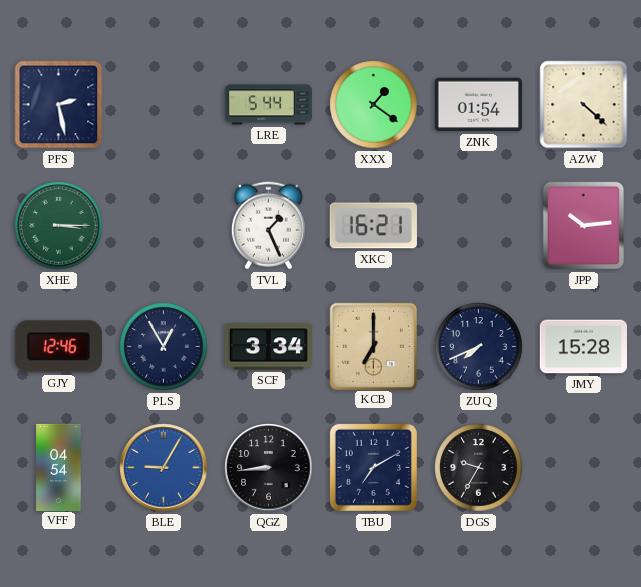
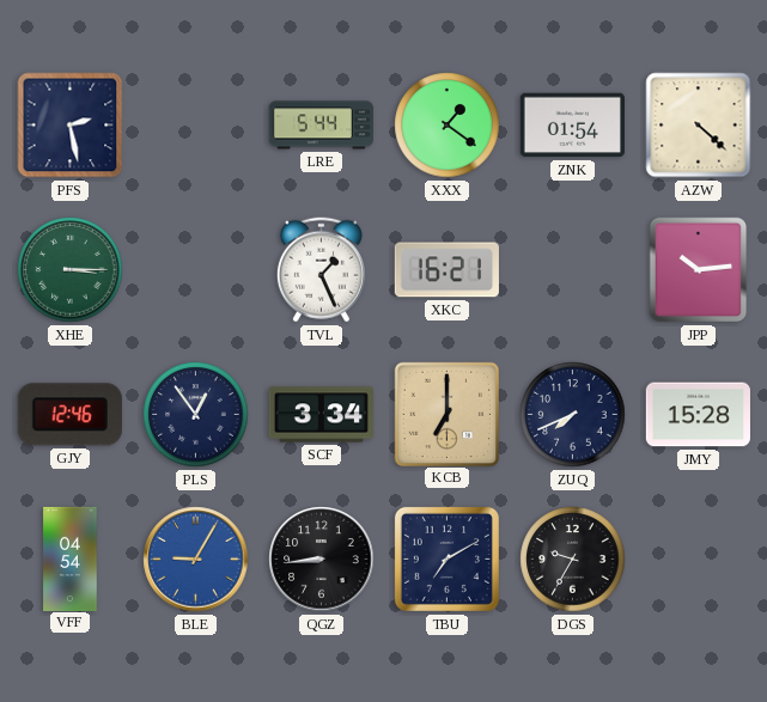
PLS: 12:55 -> 12:54 (196, 415)
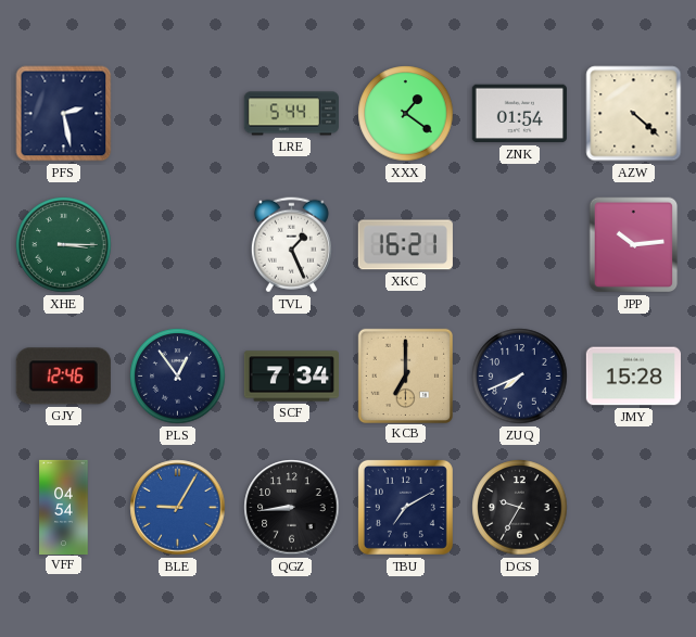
SCF: 3:34 -> 7:34 (291, 377)
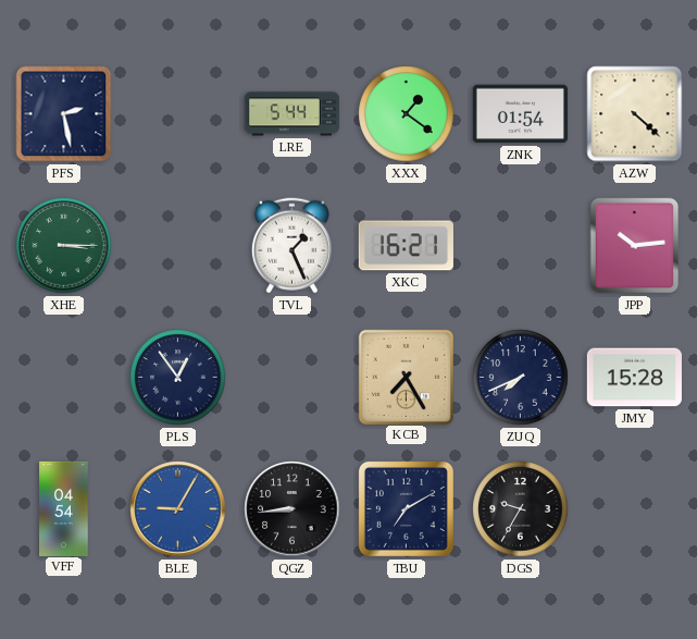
GJY: 12:46 -> none (63, 377)
SCF: 7:34 -> none (291, 377)
KCB: 7:00 -> 7:25 (406, 377)
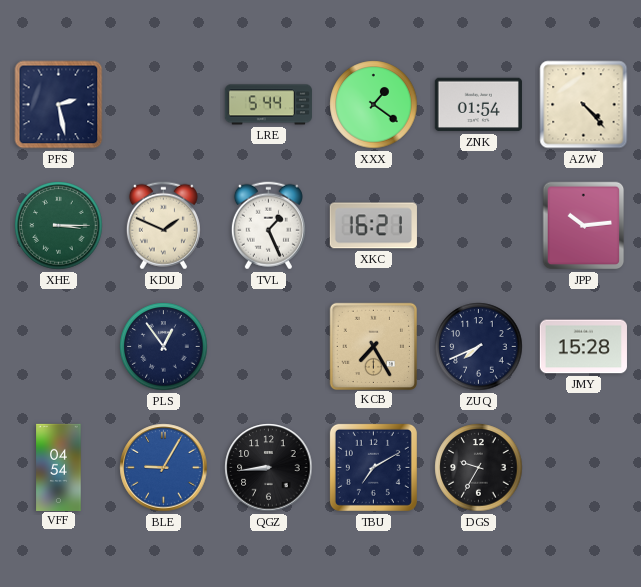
AZW: 4:22 -> 4:23 (584, 105)
KDU: none -> 1:49 (163, 226)
